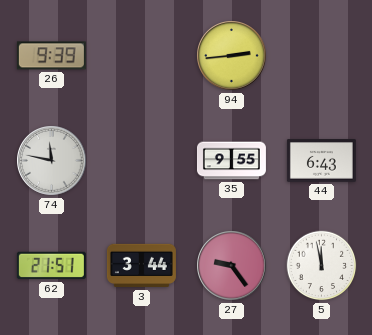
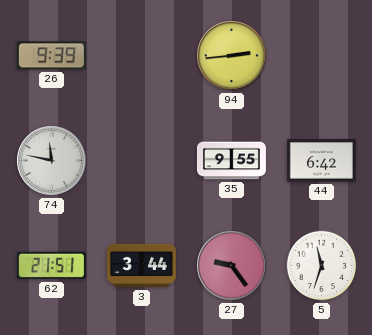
44: 6:43 -> 6:42 (321, 161)
5: 11:58 -> 11:33 (322, 266)
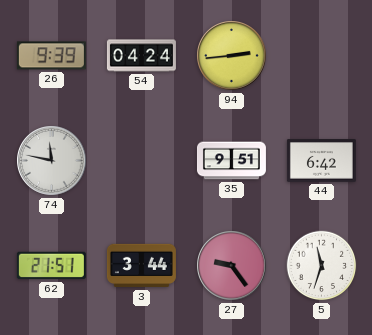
54: none -> 04:24 (141, 56)
35: 9:55 -> 9:51 (231, 161)
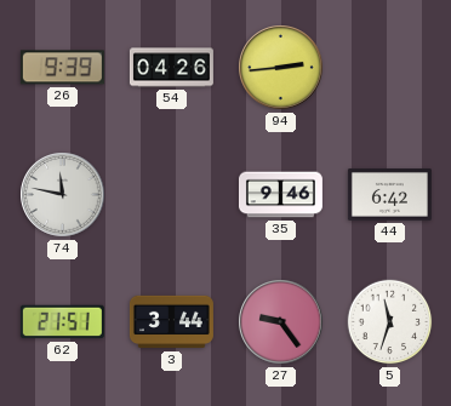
54: 04:24 -> 04:26 (171, 68)
35: 9:51 -> 9:46 (280, 195)
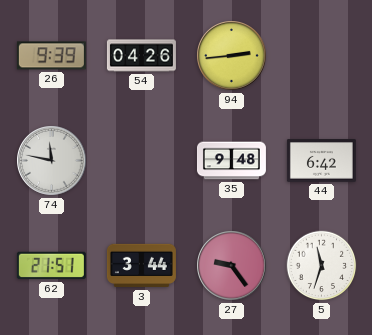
35: 9:46 -> 9:48 (231, 161)
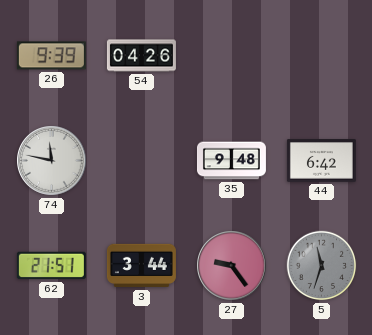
94: 2:44 -> none (232, 56)
5 dial: white -> grey (322, 266)
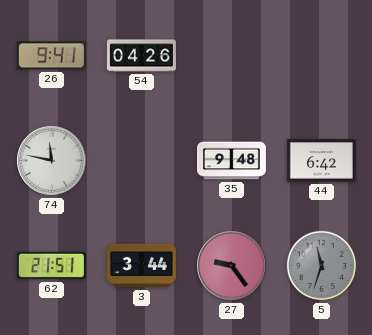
26: 9:39 -> 9:41 (51, 56)
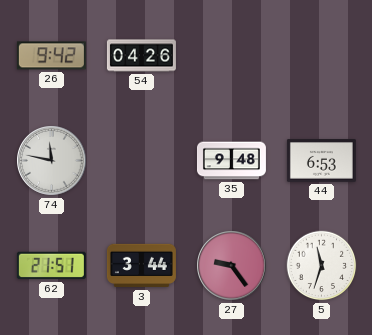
26: 9:41 -> 9:42 (51, 56)
44: 6:42 -> 6:53 (321, 161)
5 dial: grey -> white (322, 266)
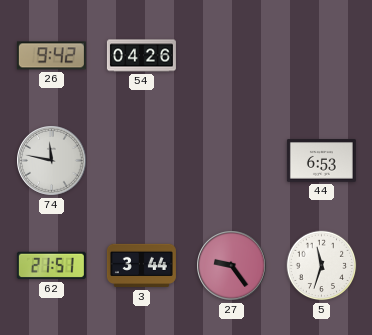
35: 9:48 -> none (231, 161)
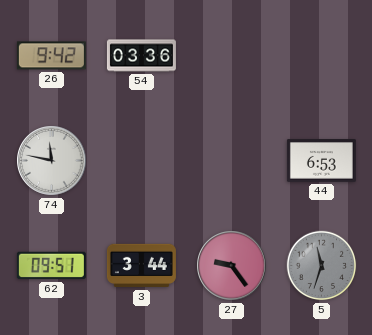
54: 04:26 -> 03:36 (141, 56)
62: 21:51 -> 09:51 (51, 266)
5 dial: white -> grey (322, 266)
